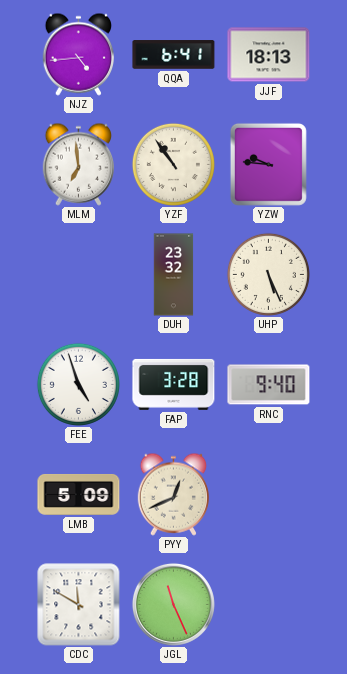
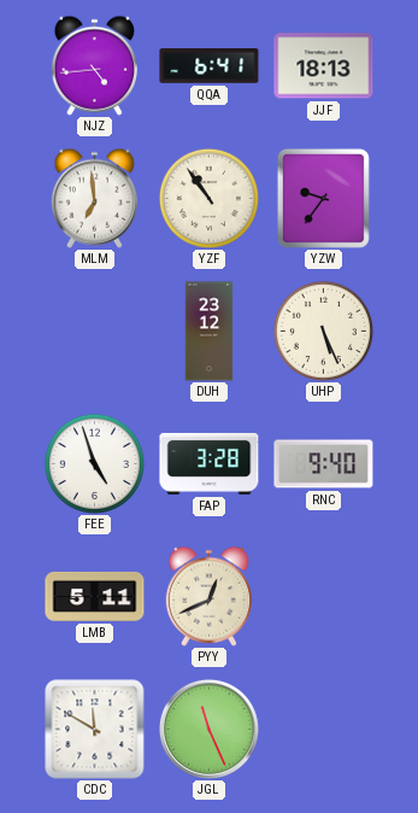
YZW: 9:46 -> 9:36 (323, 198)
DUH: 23:32 -> 23:12 (210, 332)
LMB: 5:09 -> 5:11 (95, 596)
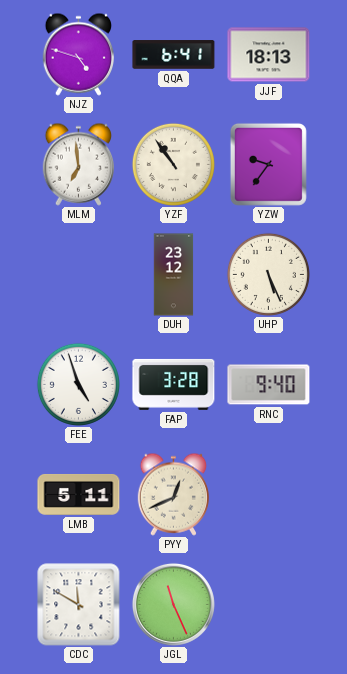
NJZ: 4:44 -> 4:48 (79, 54)
